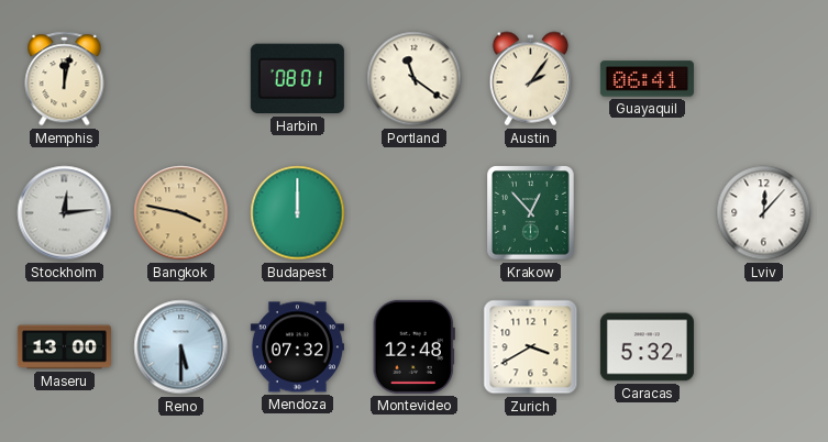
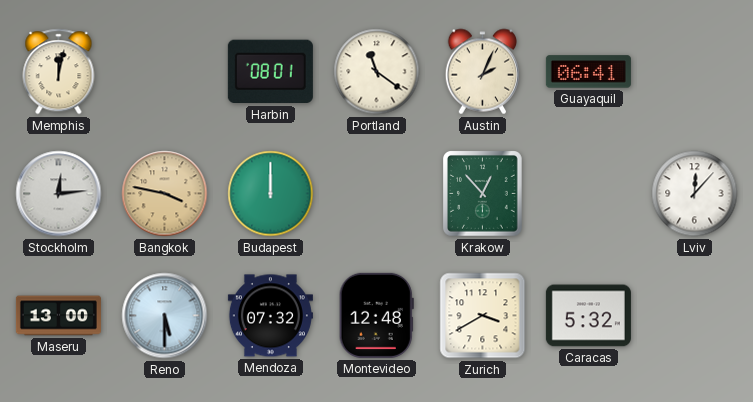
Austin: 2:06 -> 2:04 (482, 72)
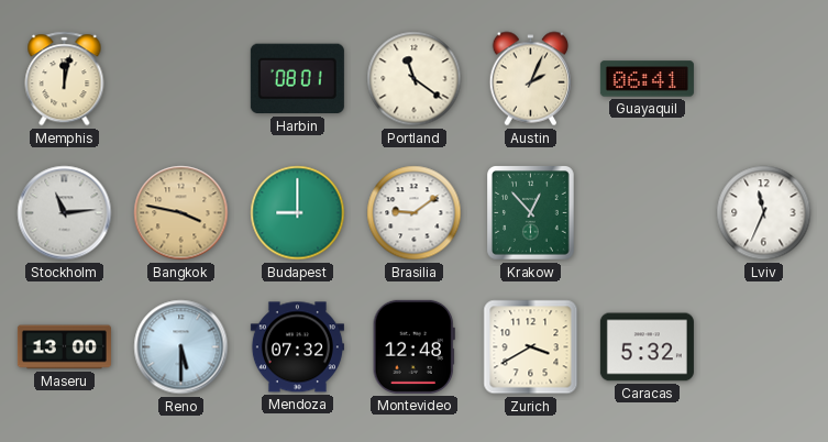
Stockholm: 12:14 -> 11:14 (65, 213)
Budapest: 12:00 -> 9:00 (298, 213)
Brasilia: none -> 9:09 (415, 213)
Lviv: 12:07 -> 11:34 (764, 213)
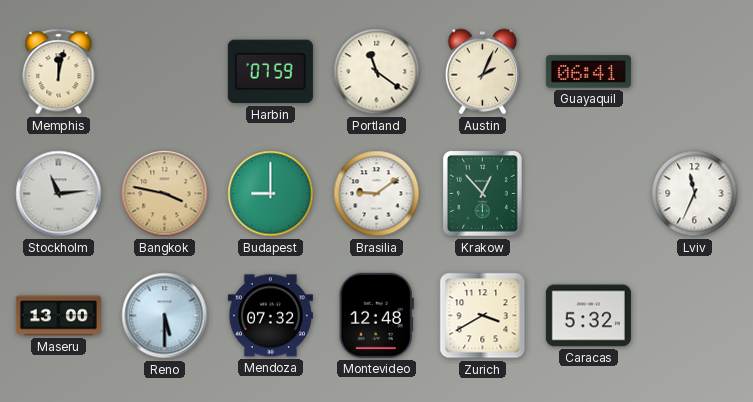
Harbin: 08:01 -> 07:59 (270, 72)
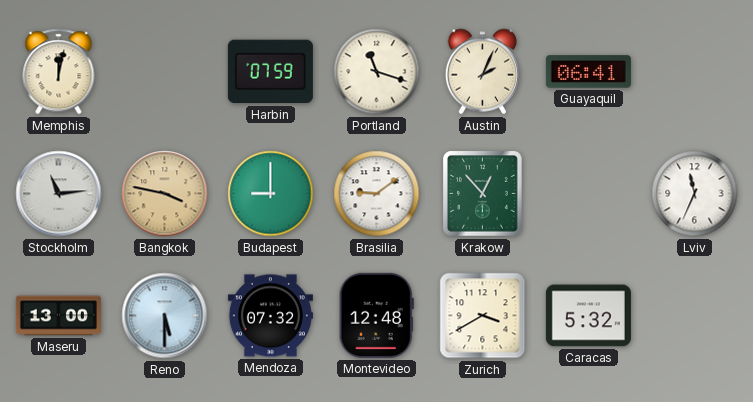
Portland: 11:21 -> 11:18 (377, 72)
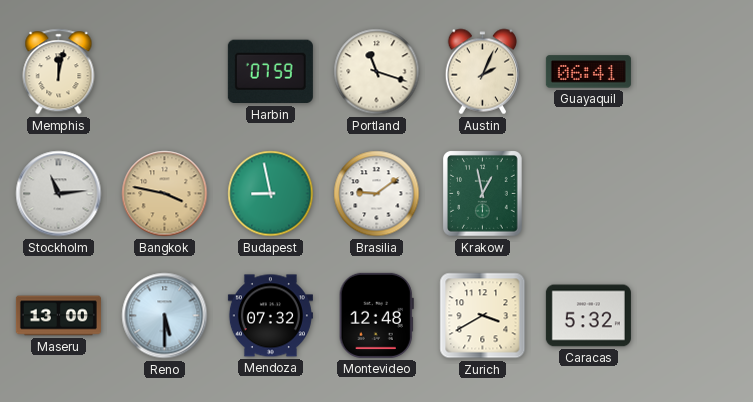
Budapest: 9:00 -> 8:58 (271, 194)
Krakow: 12:53 -> 12:58 (483, 194)
Lviv: 11:34 -> none (695, 194)
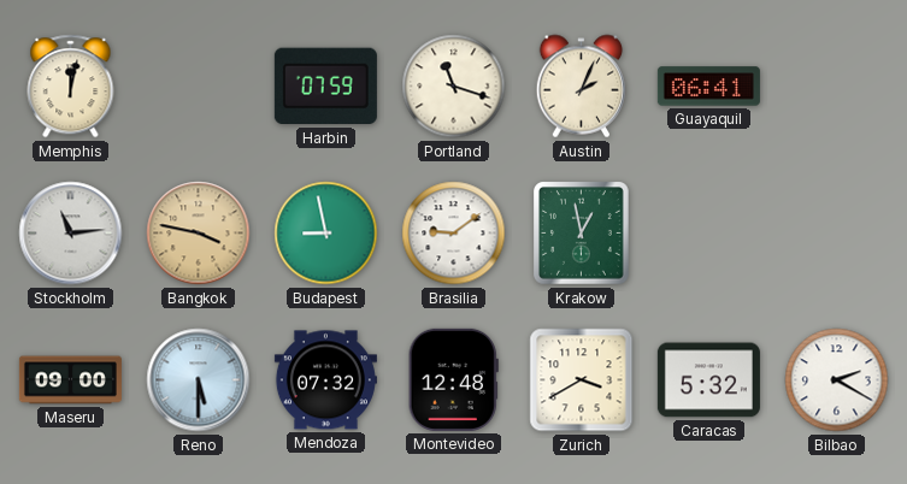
Maseru: 13:00 -> 09:00 (70, 380)
Bilbao: none -> 2:20 (837, 380)
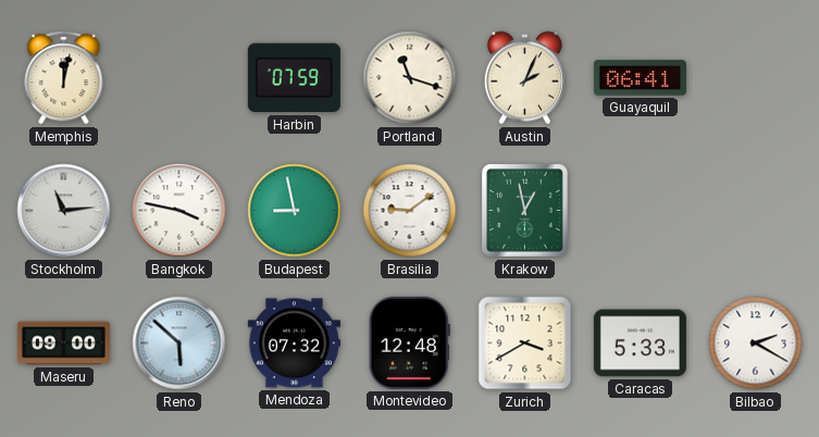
Bangkok dial: champagne -> white (179, 211)
Reno: 5:30 -> 5:52 (179, 344)
Caracas: 5:32 -> 5:33 (640, 344)
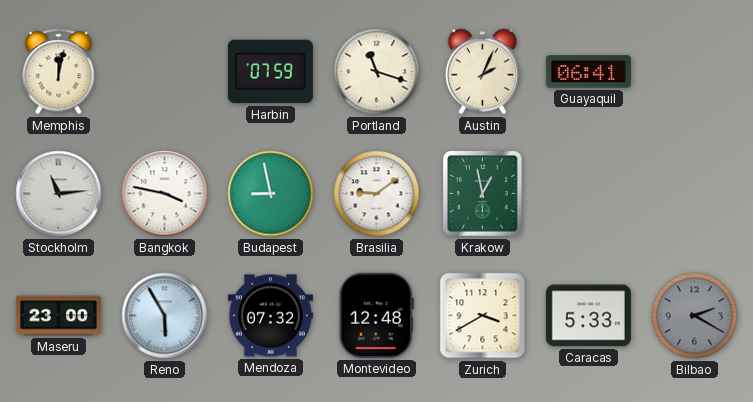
Maseru: 09:00 -> 23:00 (58, 316)
Reno: 5:52 -> 5:55 (165, 316)
Bilbao dial: white -> grey (695, 316)
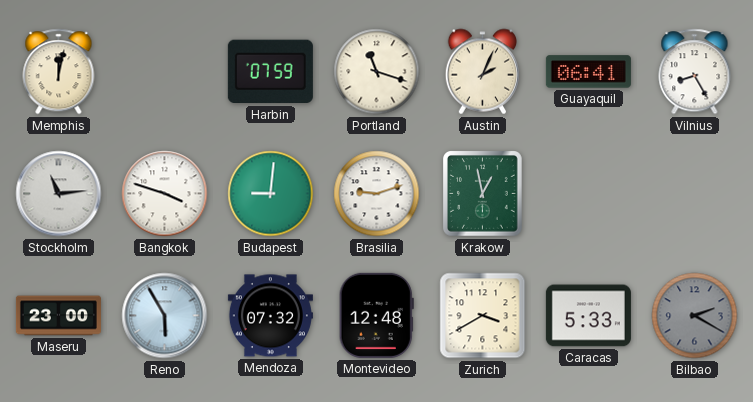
Vilnius: none -> 8:25 (695, 72)
Bangkok: 3:47 -> 3:48 (165, 194)
Budapest: 8:58 -> 9:01 (271, 194)
Brasilia: 9:09 -> 9:12 (377, 194)
